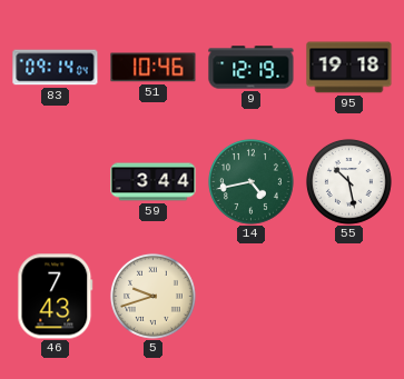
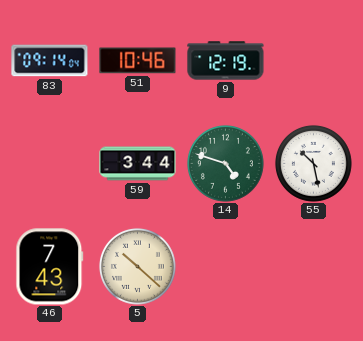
95: 19:18 -> none (349, 68)
14: 4:43 -> 4:48 (225, 163)
5: 9:42 -> 10:22 (137, 266)
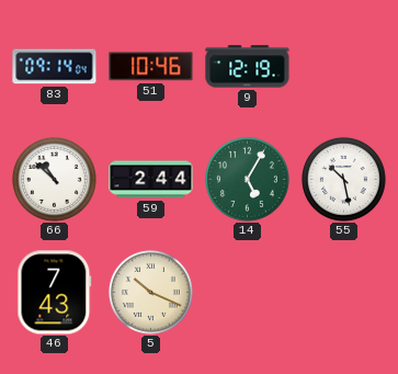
66: none -> 10:52 (54, 179)
59: 3:44 -> 2:44 (151, 180)
14: 4:48 -> 5:05 (247, 179)
5: 10:22 -> 10:19 (150, 292)
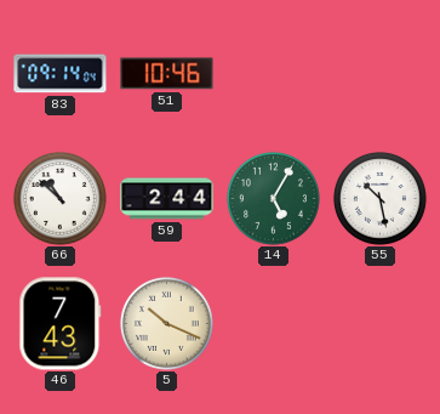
9: 12:19 -> none (248, 67)
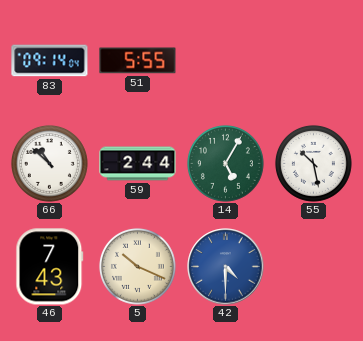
51: 10:46 -> 5:55 (138, 61)
42: none -> 4:30 (226, 267)
